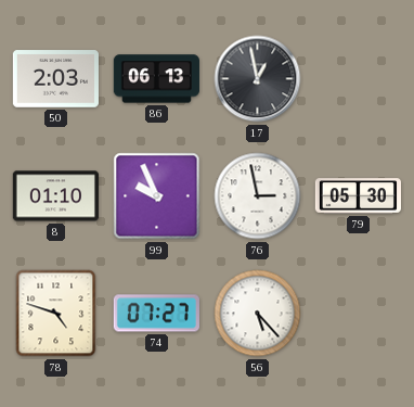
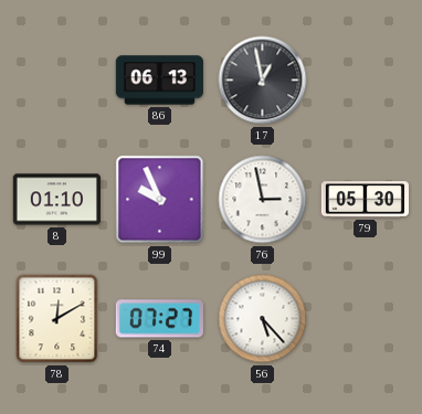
50: 2:03 -> none (55, 79)
78: 4:48 -> 12:10 (57, 319)
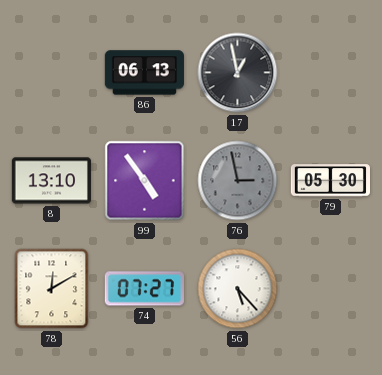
8: 01:10 -> 13:10 (51, 181)
99: 9:56 -> 4:54 (145, 181)
76 dial: white -> grey (238, 181)
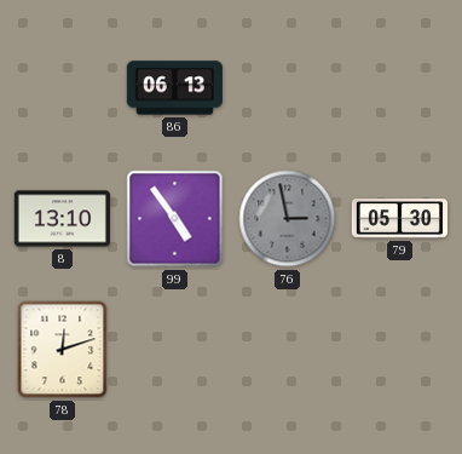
17: 12:58 -> none (238, 73)
78: 12:10 -> 12:12 (63, 350)
74: 07:27 -> none (144, 289)
56: 5:23 -> none (238, 289)
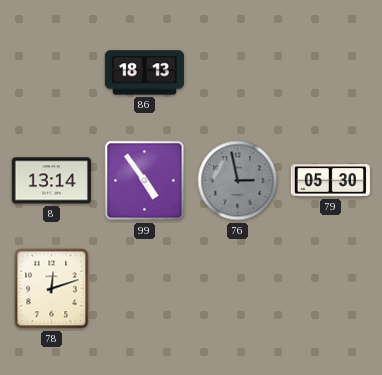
86: 06:13 -> 18:13 (144, 73)
8: 13:10 -> 13:14 (51, 181)
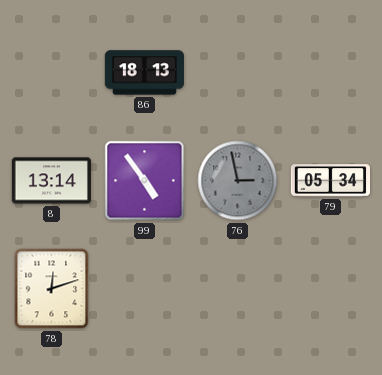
79: 05:30 -> 05:34 (330, 181)
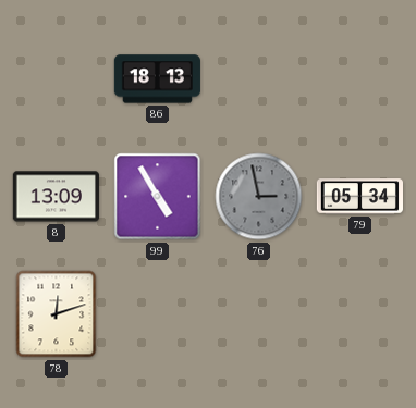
8: 13:14 -> 13:09 (56, 197)
99: 4:54 -> 4:55 (158, 197)
